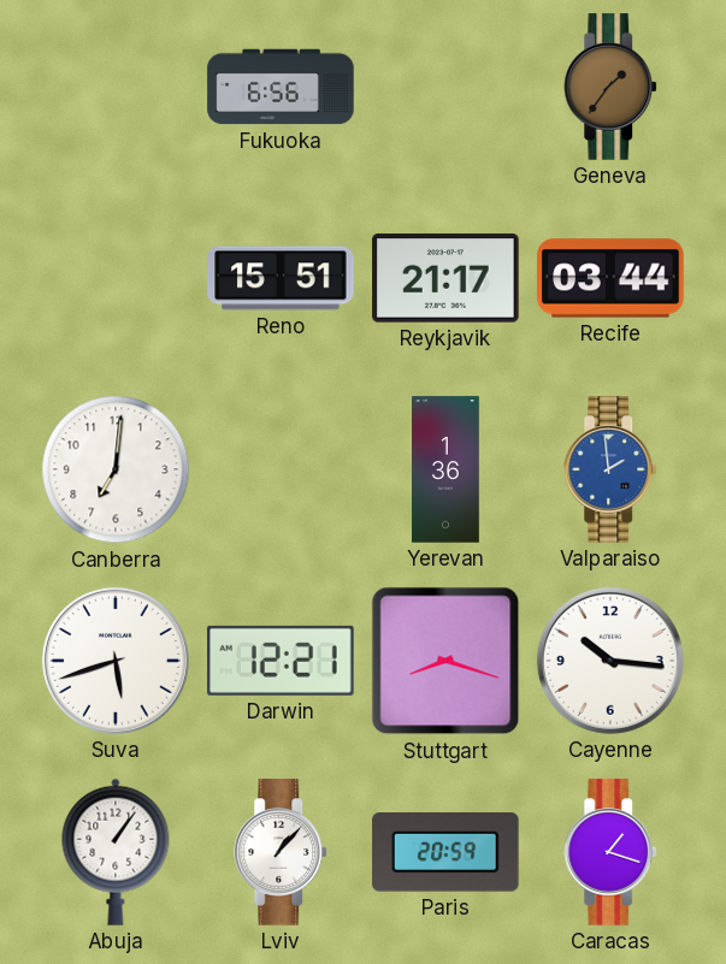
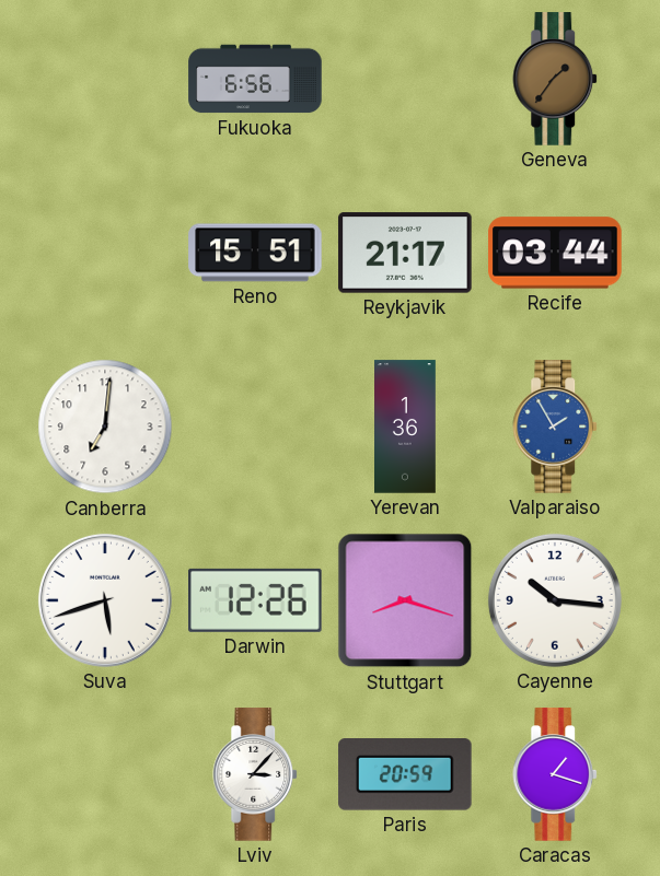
Valparaiso: 1:59 -> 1:55 (556, 427)
Darwin: 12:21 -> 12:26 (255, 600)
Abuja: 1:06 -> none (116, 852)
Lviv: 1:07 -> 3:07 (256, 774)
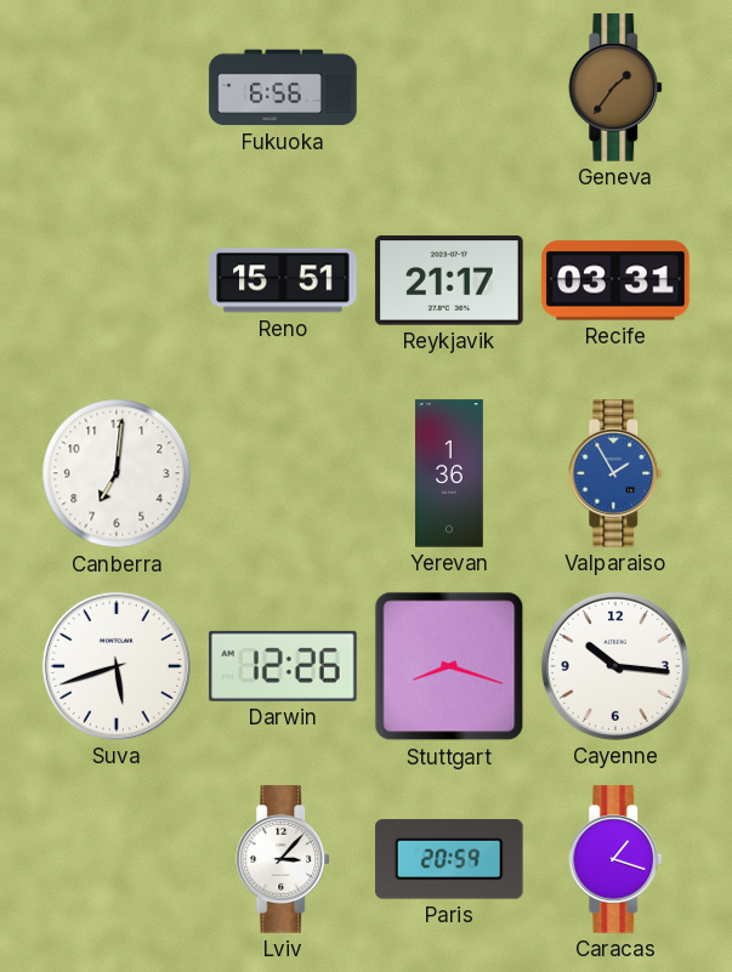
Recife: 03:44 -> 03:31 (615, 280)
